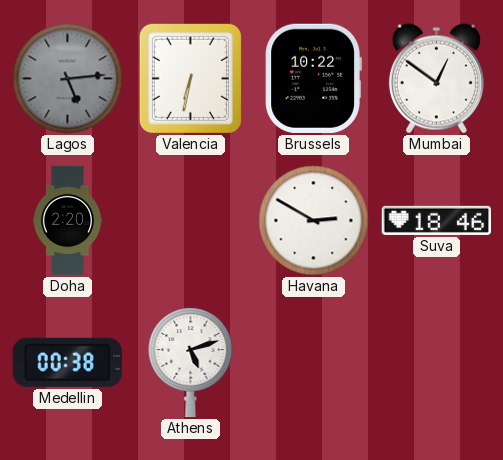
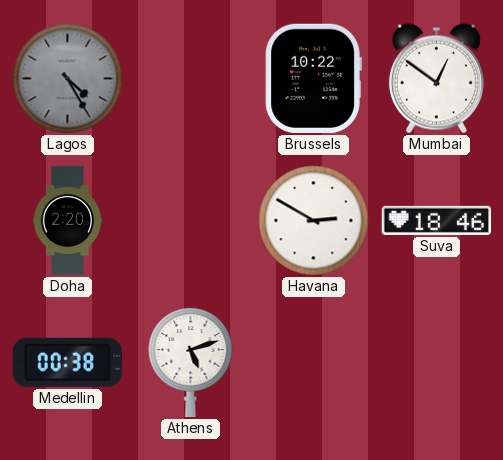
Lagos: 5:14 -> 4:25 (68, 79)
Valencia: 6:32 -> none (190, 78)
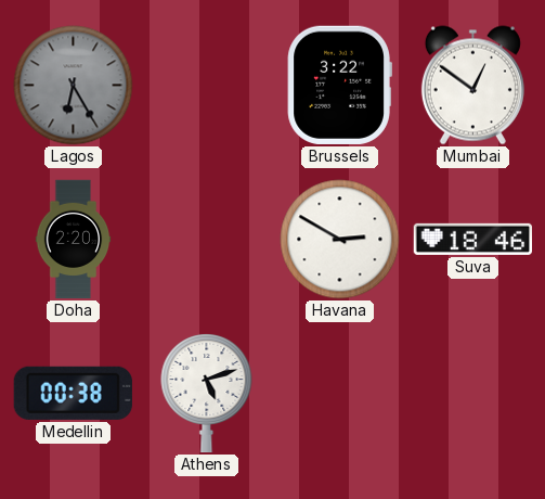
Lagos: 4:25 -> 6:25 (74, 86)
Brussels: 10:22 -> 3:22 (339, 85)
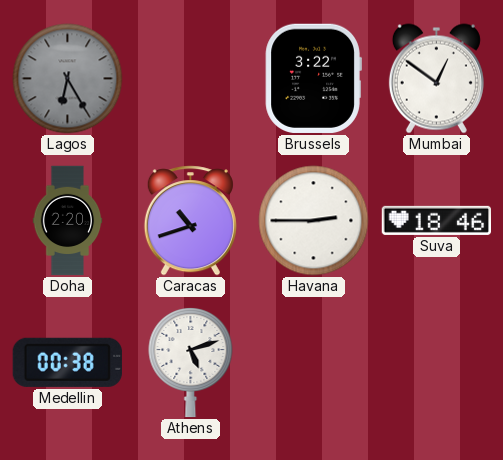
Caracas: none -> 10:42 (190, 221)
Havana: 2:50 -> 2:45 (314, 221)
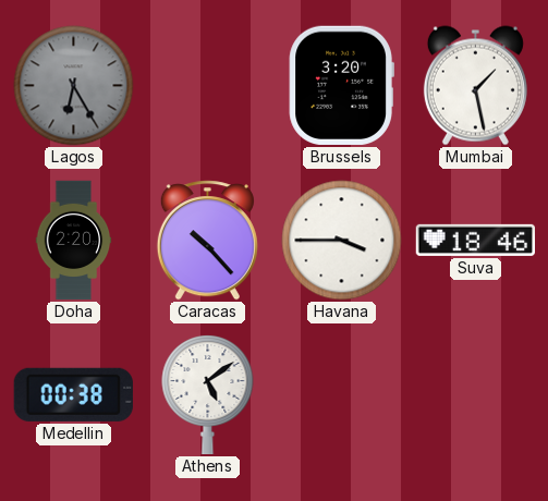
Brussels: 3:22 -> 3:20 (341, 85)
Mumbai: 12:51 -> 1:28 (475, 86)
Caracas: 10:42 -> 10:23 (207, 241)
Havana: 2:45 -> 3:45 (342, 241)
Athens: 5:12 -> 5:09 (208, 394)
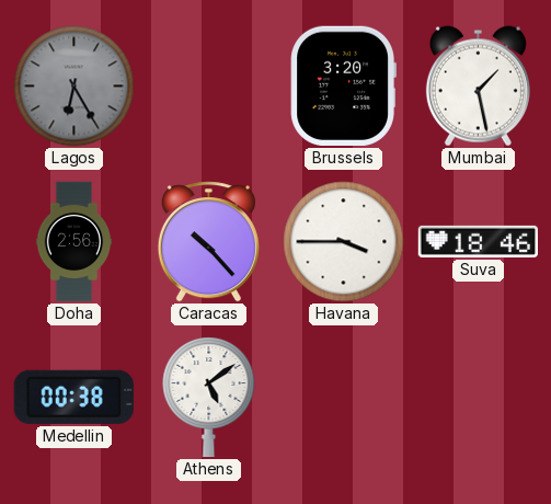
Doha: 2:20 -> 2:56 (74, 242)
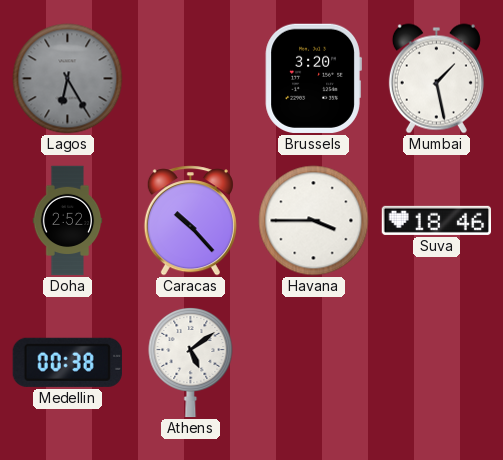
Doha: 2:56 -> 2:52 (68, 221)
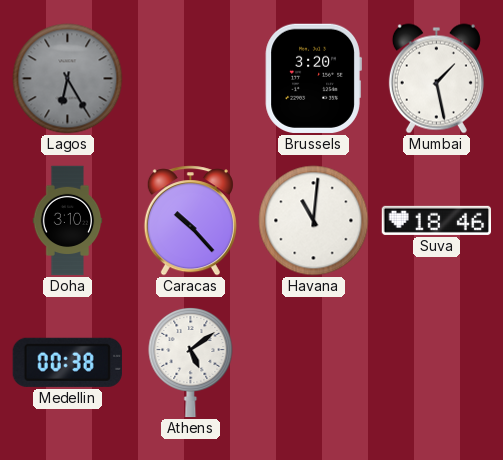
Doha: 2:52 -> 3:10 (68, 221)
Havana: 3:45 -> 11:01 (314, 221)
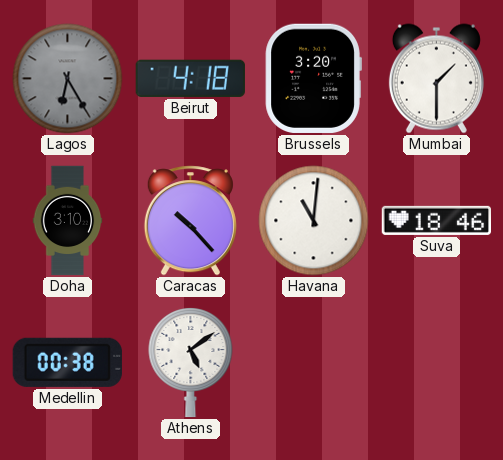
Beirut: none -> 4:18 (190, 78)
Mumbai: 1:28 -> 1:30 (436, 79)
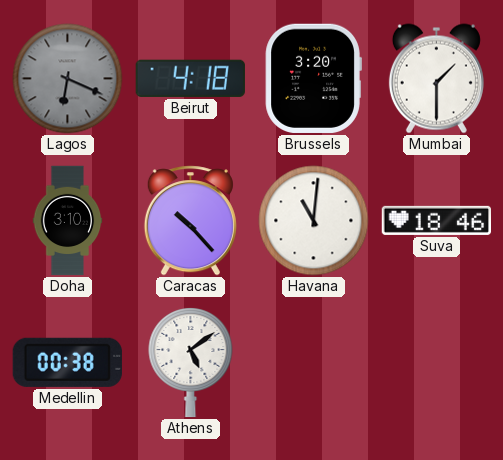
Lagos: 6:25 -> 6:19 (68, 79)
